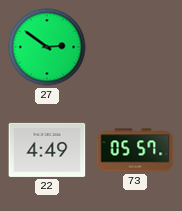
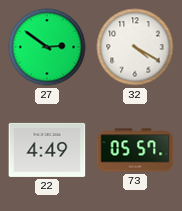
32: none -> 4:20 (135, 47)
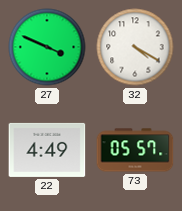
27: 2:51 -> 3:49 (47, 47)
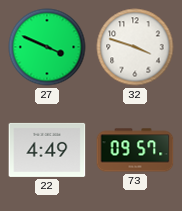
32: 4:20 -> 3:48 (135, 47)
73: 05:57 -> 09:57 (135, 150)
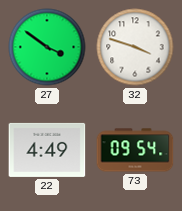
27: 3:49 -> 3:51 (47, 47)
73: 09:57 -> 09:54 (135, 150)
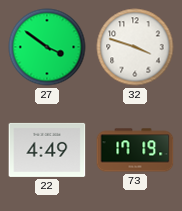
73: 09:54 -> 17:19 (135, 150)
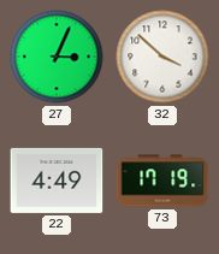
27: 3:51 -> 3:04 (57, 57)
32: 3:48 -> 3:52 (162, 57)
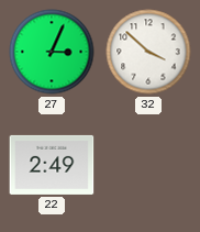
22: 4:49 -> 2:49 (52, 165)
73: 17:19 -> none (162, 181)
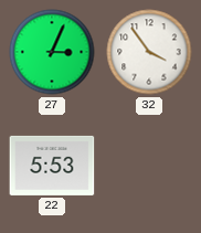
32: 3:52 -> 3:54 (149, 52)
22: 2:49 -> 5:53 (52, 166)
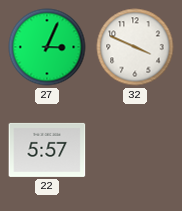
32: 3:54 -> 3:49 (135, 47)
22: 5:53 -> 5:57 (47, 150)
